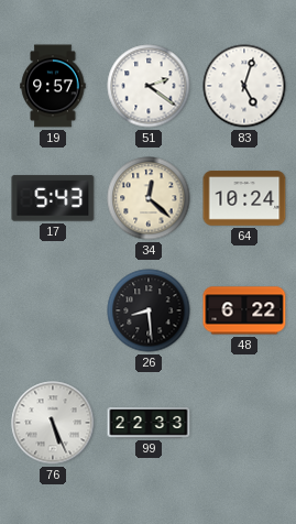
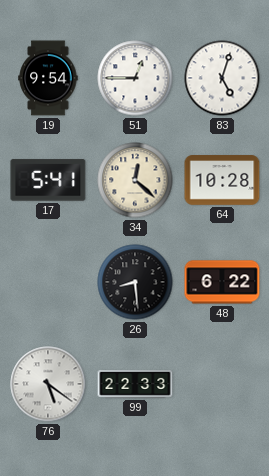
19: 9:57 -> 9:54 (48, 78)
51: 2:21 -> 12:45 (135, 78)
17: 5:43 -> 5:41 (48, 180)
64: 10:24 -> 10:28 (222, 180)
76: 5:26 -> 5:21 (48, 384)
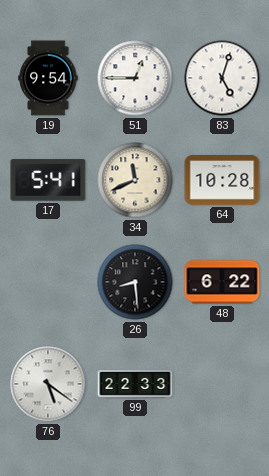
34: 12:22 -> 11:41 (135, 180)
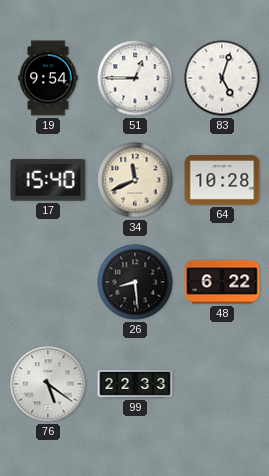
17: 5:41 -> 15:40 (48, 180)
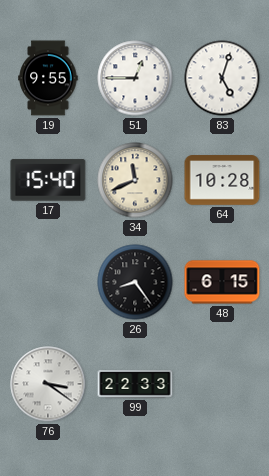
19: 9:54 -> 9:55 (48, 78)
26: 8:29 -> 8:24 (135, 282)
48: 6:22 -> 6:15 (222, 282)
76: 5:21 -> 3:21 (48, 384)
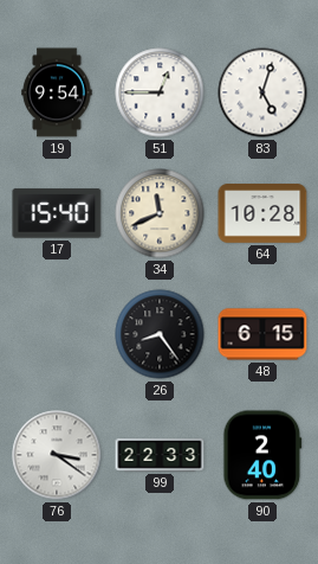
19: 9:55 -> 9:54 (57, 92)
90: none -> 2:40 (262, 455)
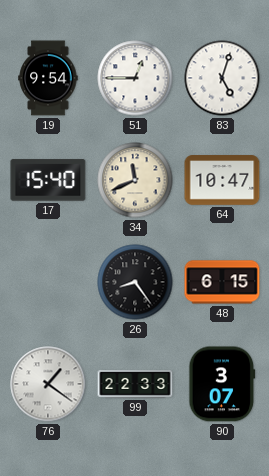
64: 10:28 -> 10:47 (222, 180)
76: 3:21 -> 1:21 (48, 384)
90: 2:40 -> 3:07 (222, 384)
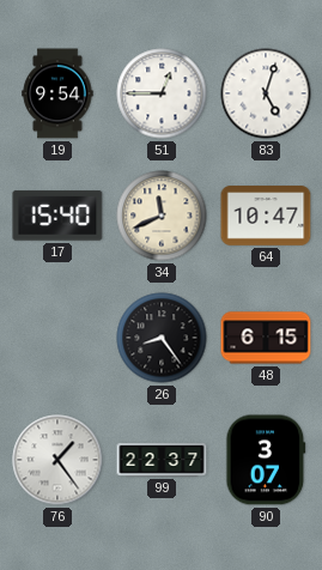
76: 1:21 -> 1:24 (57, 460)
99: 22:33 -> 22:37 (162, 460)
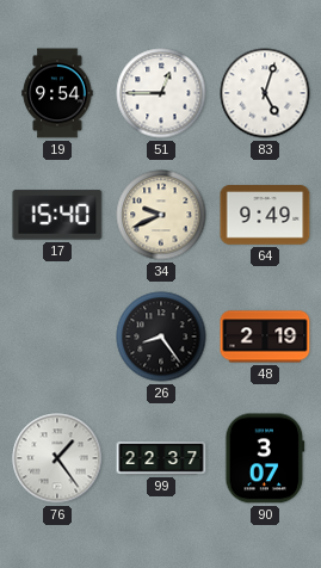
34: 11:41 -> 9:41 (161, 215)
64: 10:47 -> 9:49 (265, 215)
48: 6:15 -> 2:19 (265, 337)
